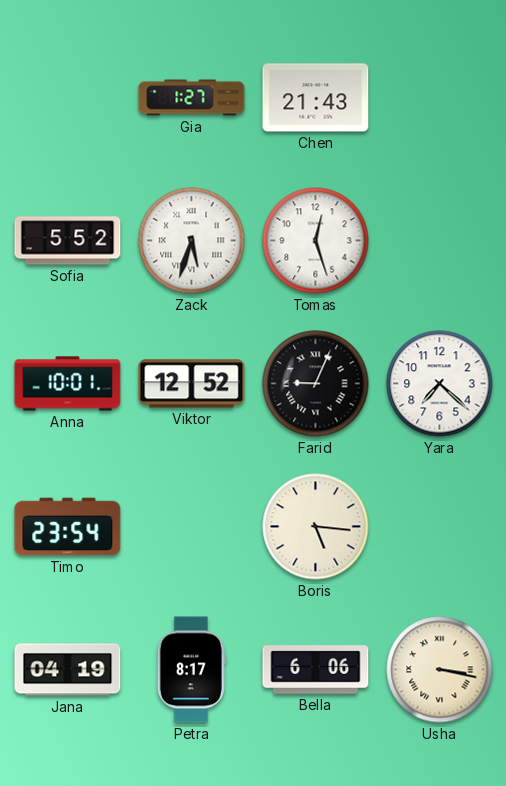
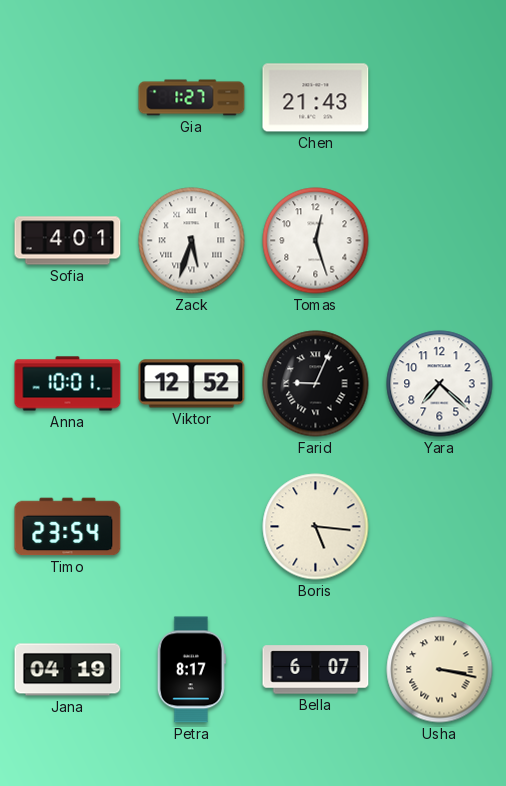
Sofia: 5:52 -> 4:01 (68, 241)
Bella: 6:06 -> 6:07 (316, 670)
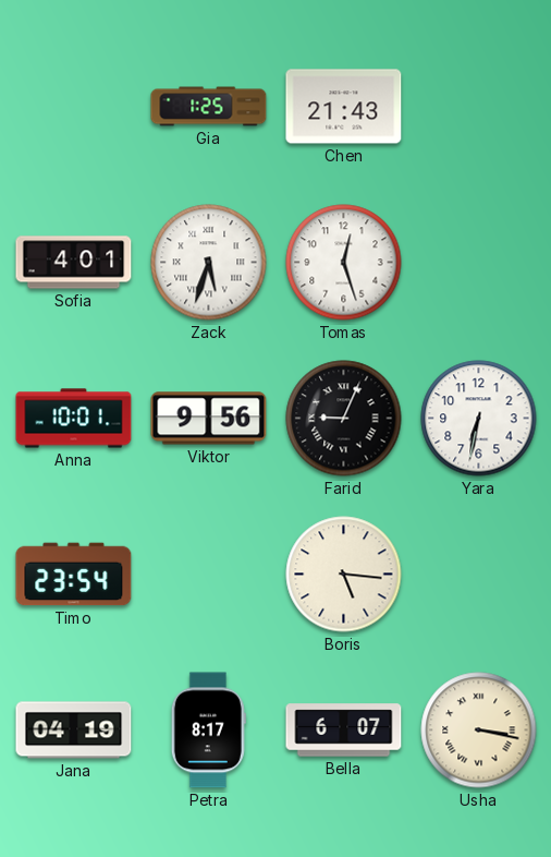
Gia: 1:27 -> 1:25 (209, 107)
Viktor: 12:52 -> 9:56 (209, 419)
Yara: 7:22 -> 6:32 (479, 419)
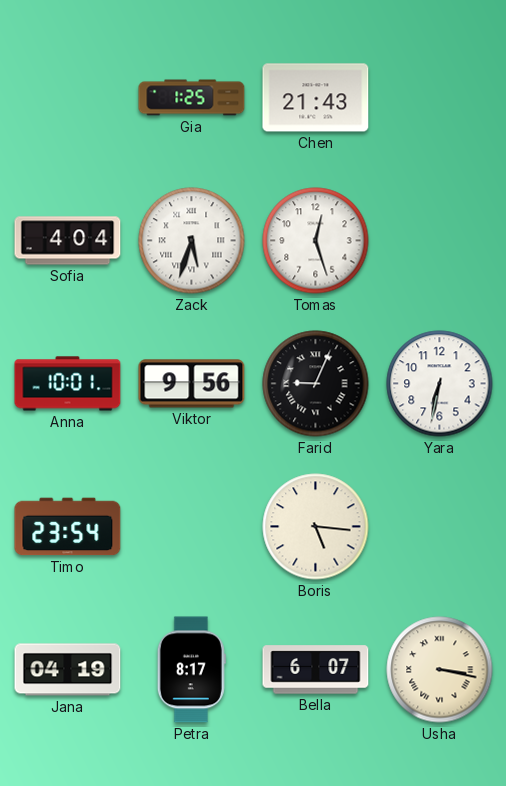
Sofia: 4:01 -> 4:04 (68, 241)
